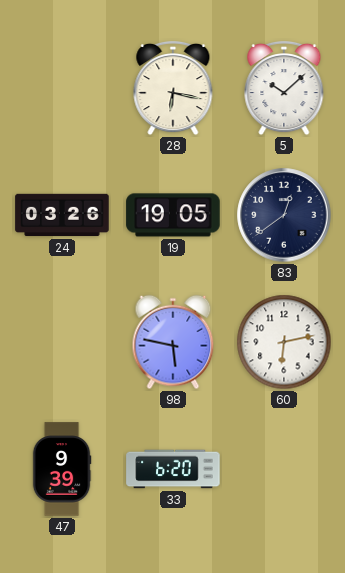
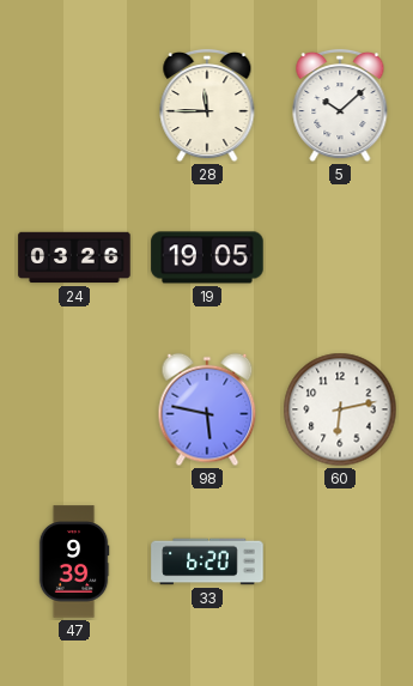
28: 6:17 -> 11:45 (207, 105)
83: 12:39 -> none (284, 215)
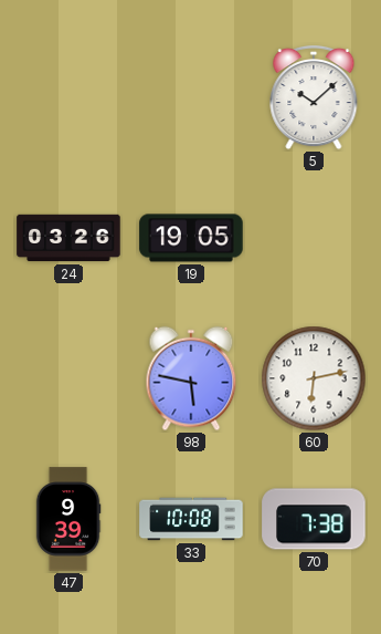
28: 11:45 -> none (207, 105)
33: 6:20 -> 10:08 (191, 519)
70: none -> 7:38 (314, 519)
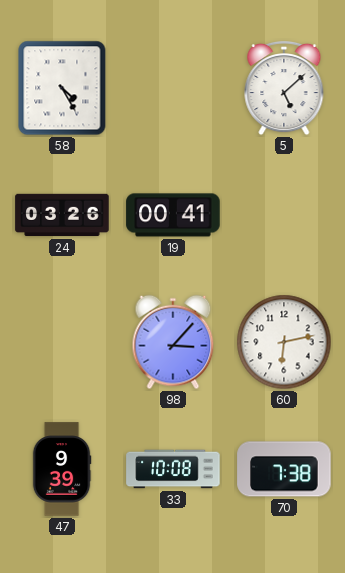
58: none -> 4:25 (62, 88)
5: 10:08 -> 5:08 (284, 88)
19: 19:05 -> 00:41 (173, 215)
98: 5:47 -> 3:07 (173, 342)
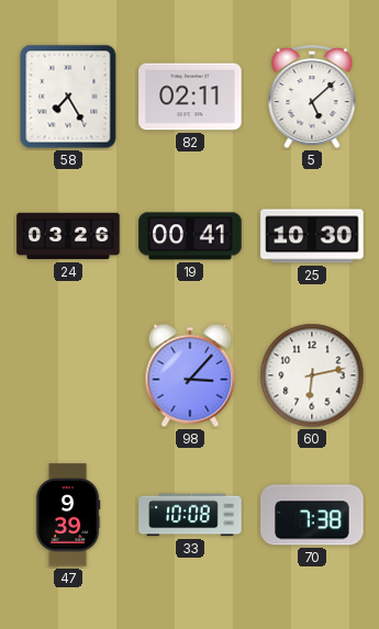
58: 4:25 -> 7:25 (68, 97)
82: none -> 02:11 (190, 97)
25: none -> 10:30 (312, 236)
